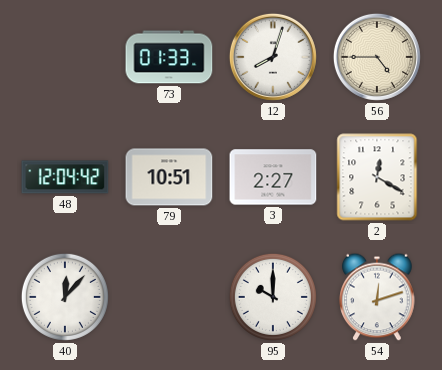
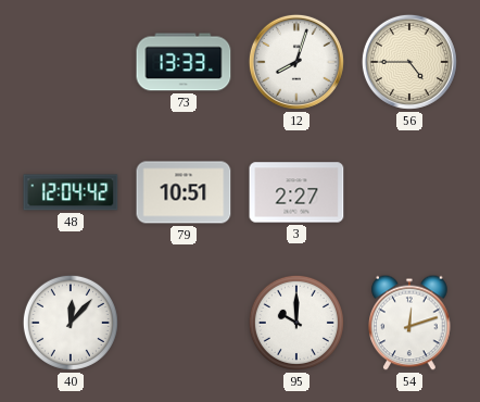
73: 01:33 -> 13:33 (184, 62)
2: 12:20 -> none (377, 177)
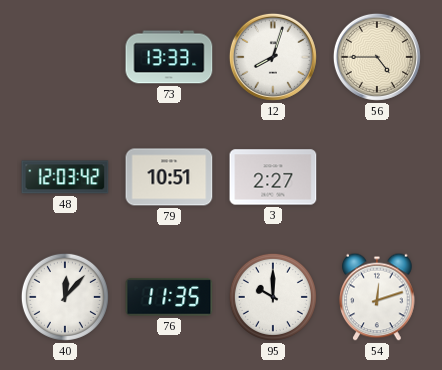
48: 12:04 -> 12:03 (65, 177)
76: none -> 11:35 (169, 297)
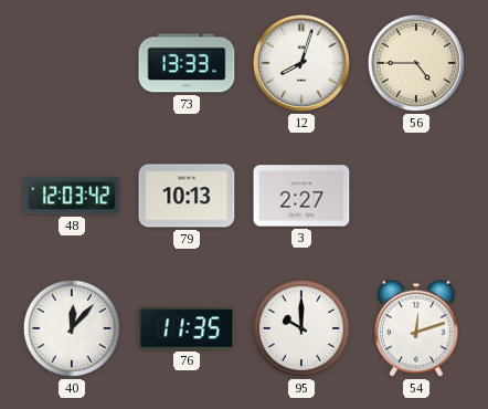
79: 10:51 -> 10:13 (187, 196)
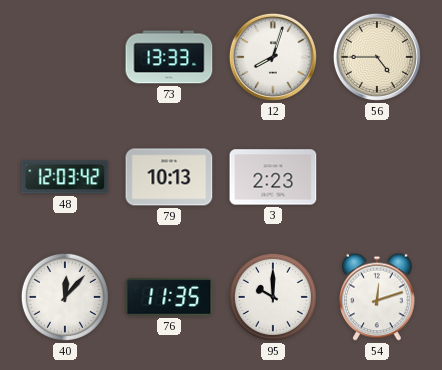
3: 2:27 -> 2:23 (273, 177)
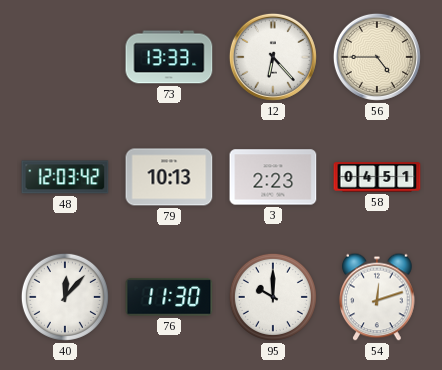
12: 8:03 -> 6:23 (273, 57)
58: none -> 04:51 (377, 177)
76: 11:35 -> 11:30 (169, 297)
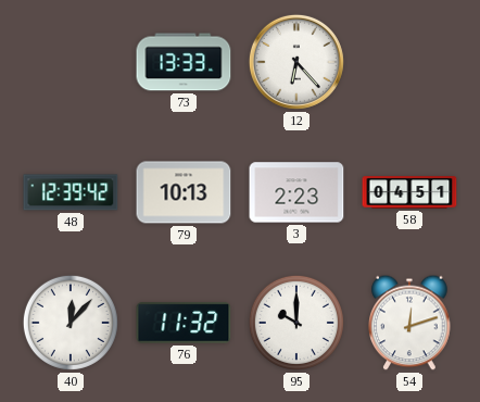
56: 4:45 -> none (377, 57)
48: 12:03 -> 12:39 (71, 192)
76: 11:30 -> 11:32 (184, 323)
